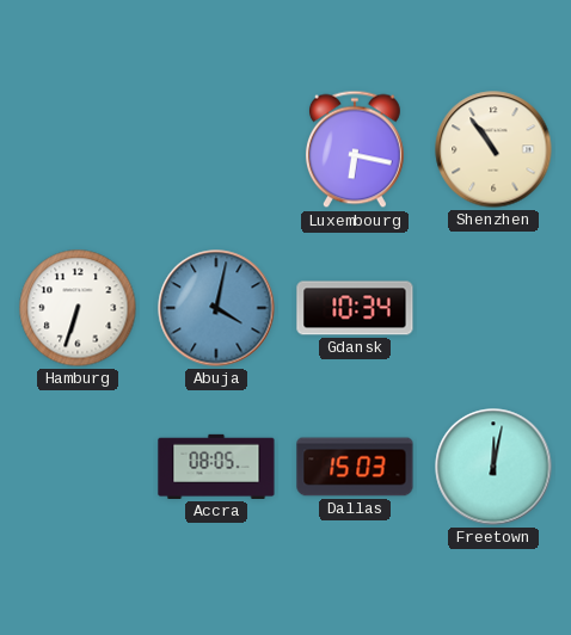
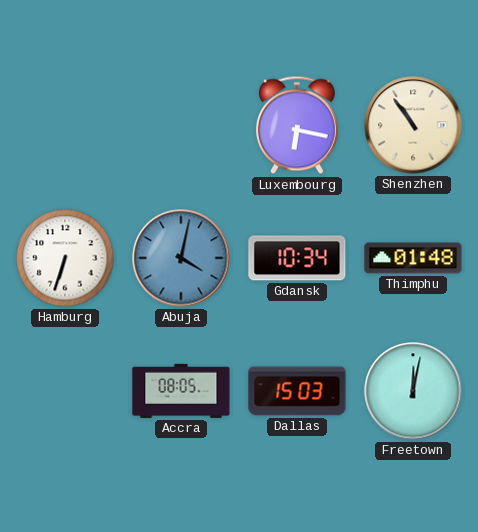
Thimphu: none -> 01:48 (413, 258)
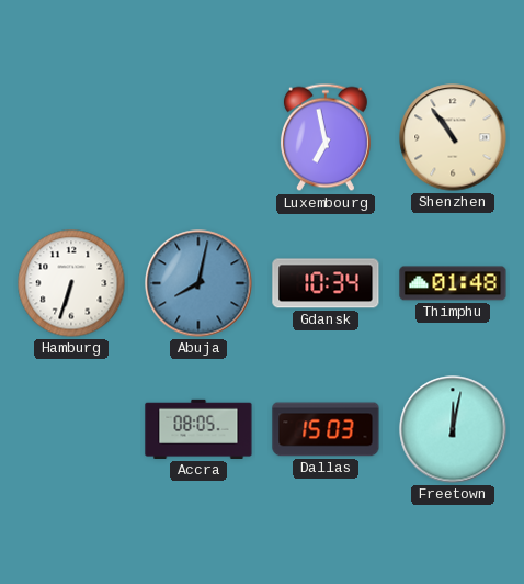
Luxembourg: 6:17 -> 6:58 (326, 137)
Abuja: 4:02 -> 8:02 (198, 283)
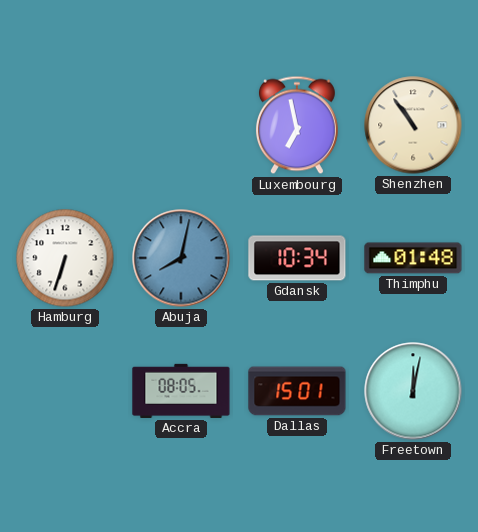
Dallas: 15:03 -> 15:01 (297, 391)
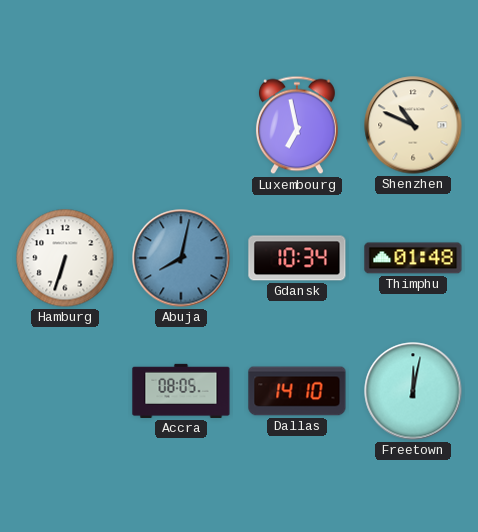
Shenzhen: 10:54 -> 10:49 (413, 125)
Dallas: 15:01 -> 14:10 (297, 391)
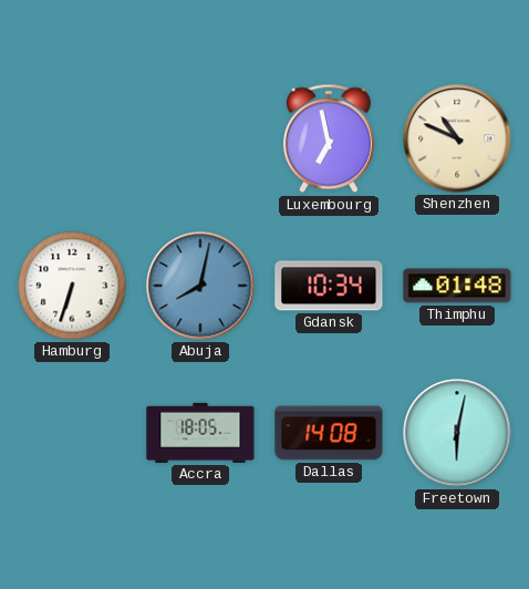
Accra: 08:05 -> 18:05 (200, 433)
Dallas: 14:10 -> 14:08 (329, 433)
Freetown: 12:02 -> 6:02 (457, 433)
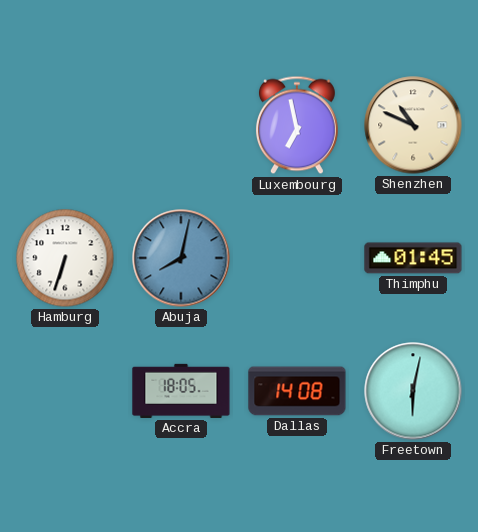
Gdansk: 10:34 -> none (329, 286)
Thimphu: 01:48 -> 01:45 (413, 258)
